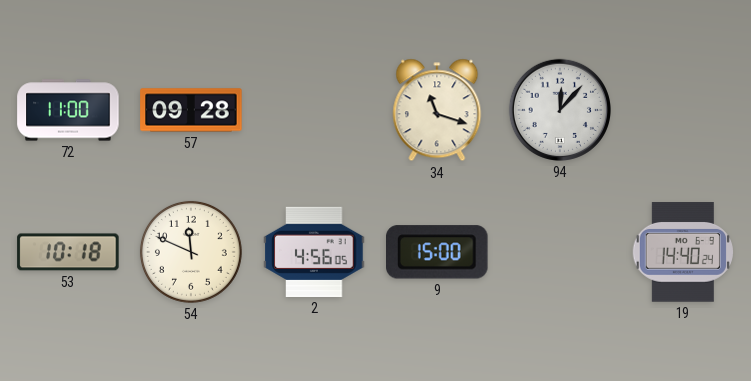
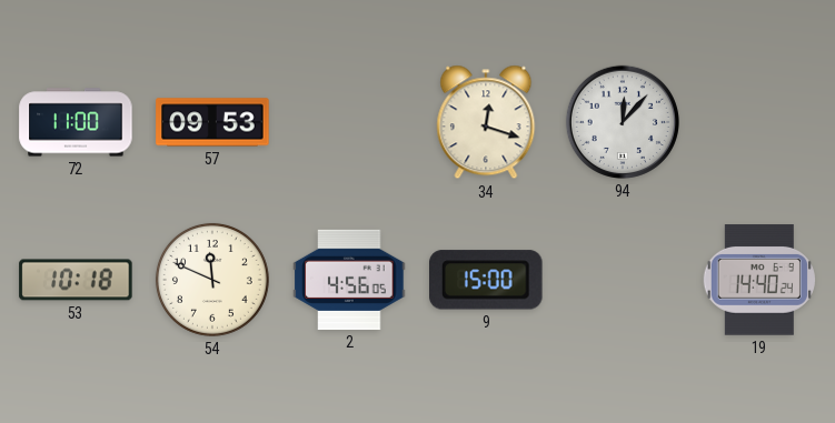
57: 09:28 -> 09:53 (212, 122)
34: 11:18 -> 12:18 (486, 122)
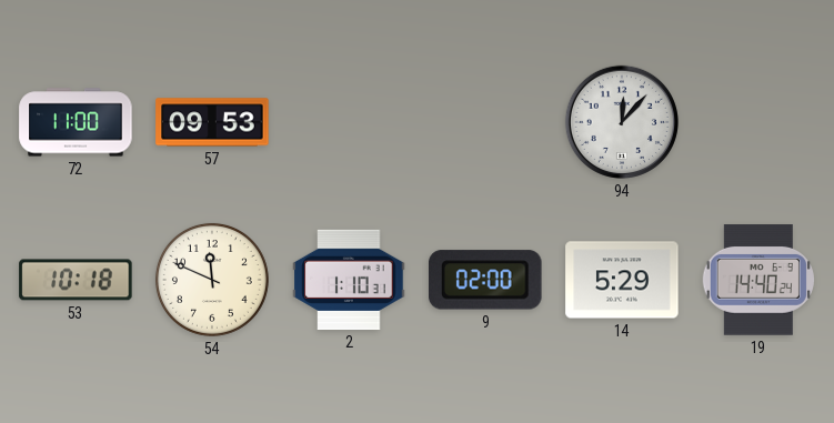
34: 12:18 -> none (486, 122)
2: 4:56 -> 1:10 (349, 280)
9: 15:00 -> 02:00 (486, 280)
14: none -> 5:29 (622, 280)
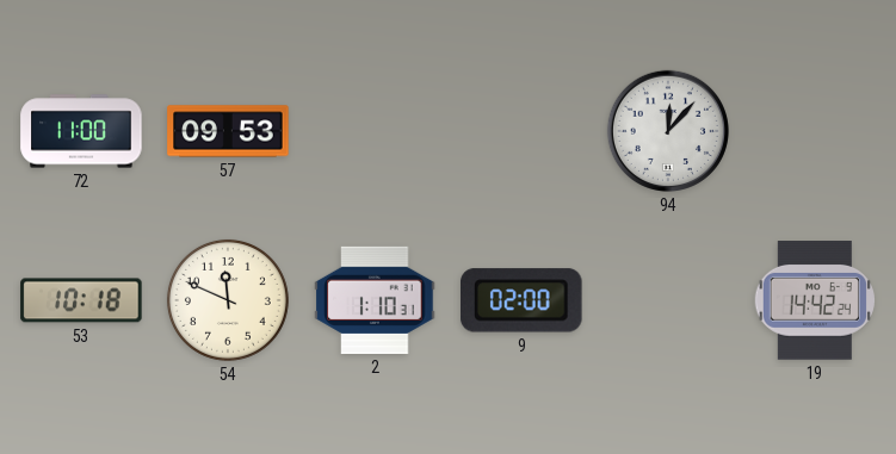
14: 5:29 -> none (622, 280)
19: 14:40 -> 14:42 (815, 300)
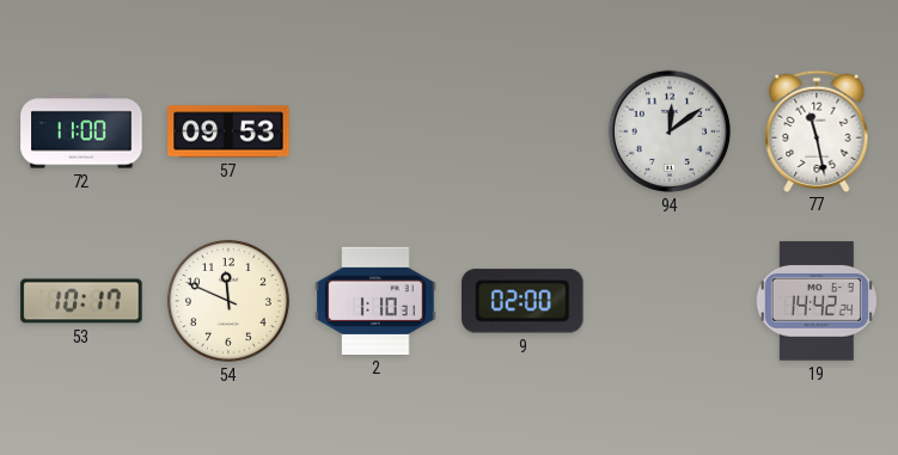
94: 12:07 -> 12:09 (670, 131)
77: none -> 11:28 (817, 130)
53: 10:18 -> 10:17 (81, 301)
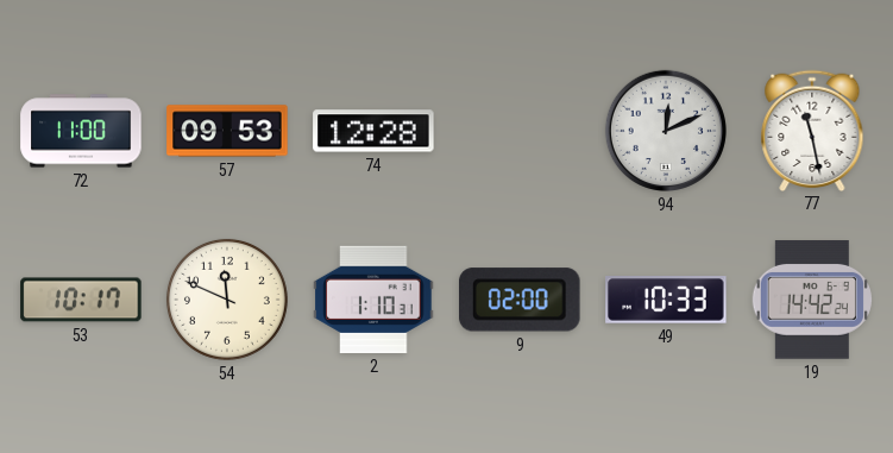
74: none -> 12:28 (373, 131)
94: 12:09 -> 12:11 (666, 131)
49: none -> 10:33 (666, 301)
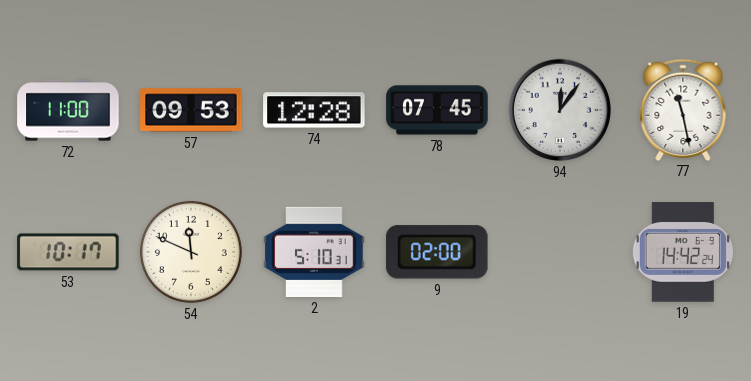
78: none -> 07:45 (437, 110)
94: 12:11 -> 12:06 (560, 110)
2: 1:10 -> 5:10 (314, 252)
49: 10:33 -> none (666, 301)
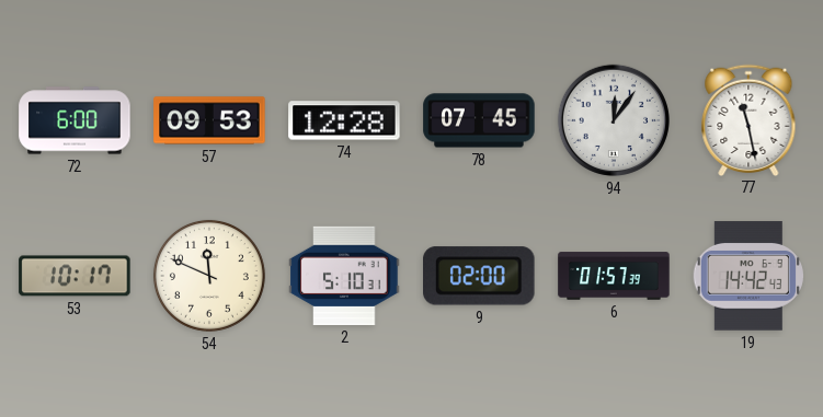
72: 11:00 -> 6:00 (75, 120)
6: none -> 01:57 (614, 276)
19: 14:42:24 -> 14:42:43 (748, 276)
